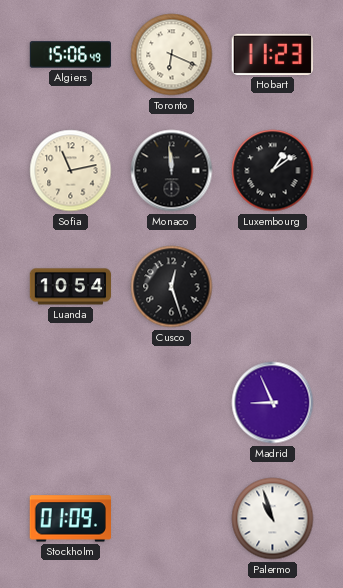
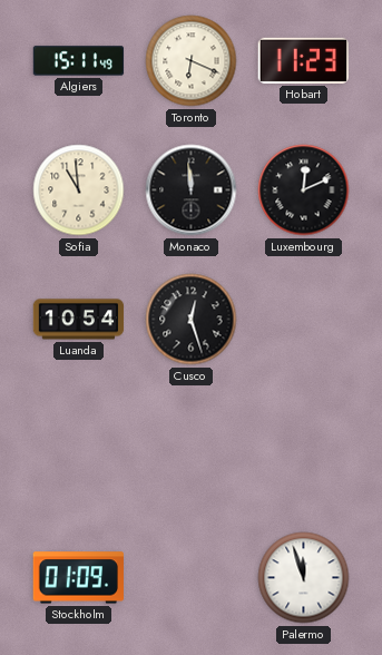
Algiers: 15:06 -> 15:11 (79, 61)
Sofia: 11:13 -> 10:59 (79, 190)
Luxembourg: 1:09 -> 12:11 (304, 190)
Madrid: 8:56 -> none (273, 403)
Palermo: 10:57 -> 11:57 (304, 578)
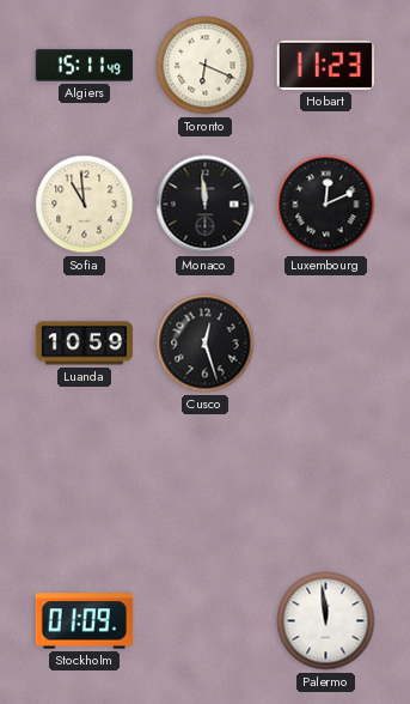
Luanda: 10:54 -> 10:59 (85, 344)
Palermo: 11:57 -> 11:59 (326, 621)
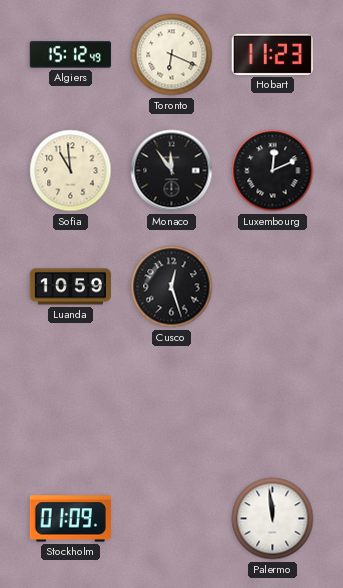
Algiers: 15:11 -> 15:12 (71, 55)
Monaco: 11:59 -> 11:54 (172, 171)
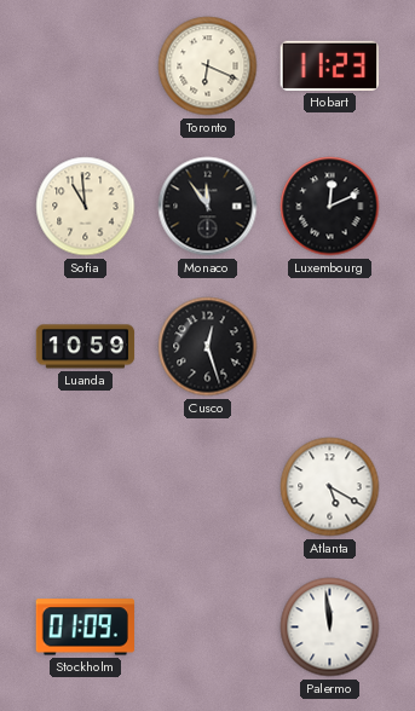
Algiers: 15:12 -> none (71, 55)
Atlanta: none -> 5:20 (330, 487)
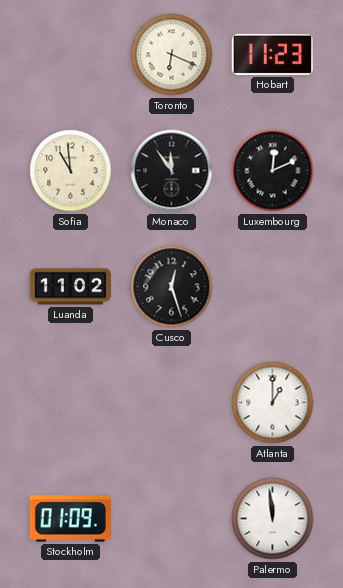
Luanda: 10:59 -> 11:02 (71, 287)
Atlanta: 5:20 -> 1:00 (273, 403)
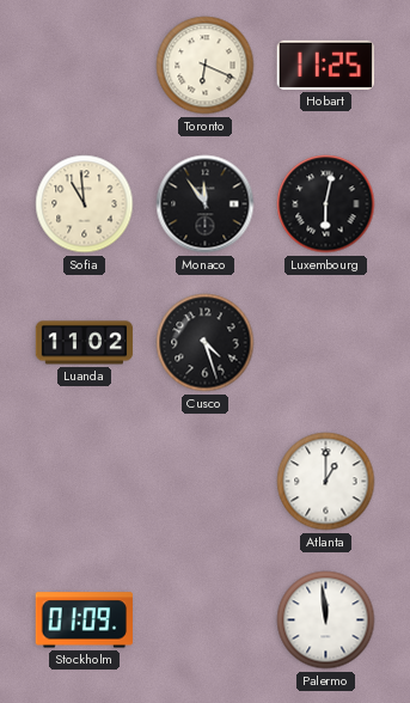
Hobart: 11:23 -> 11:25 (325, 65)
Luxembourg: 12:11 -> 6:02 (326, 204)
Cusco: 12:27 -> 4:27 (206, 343)
